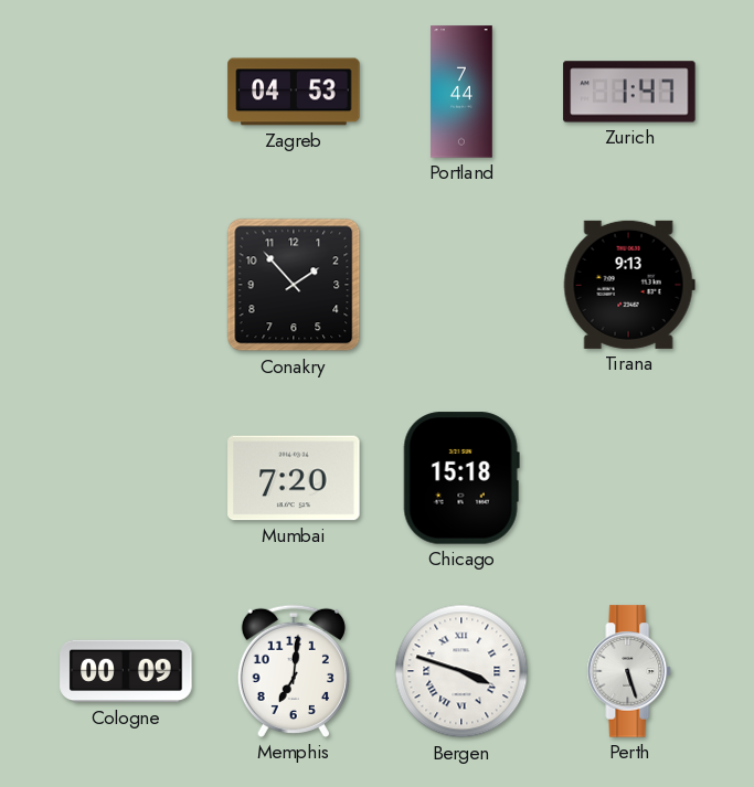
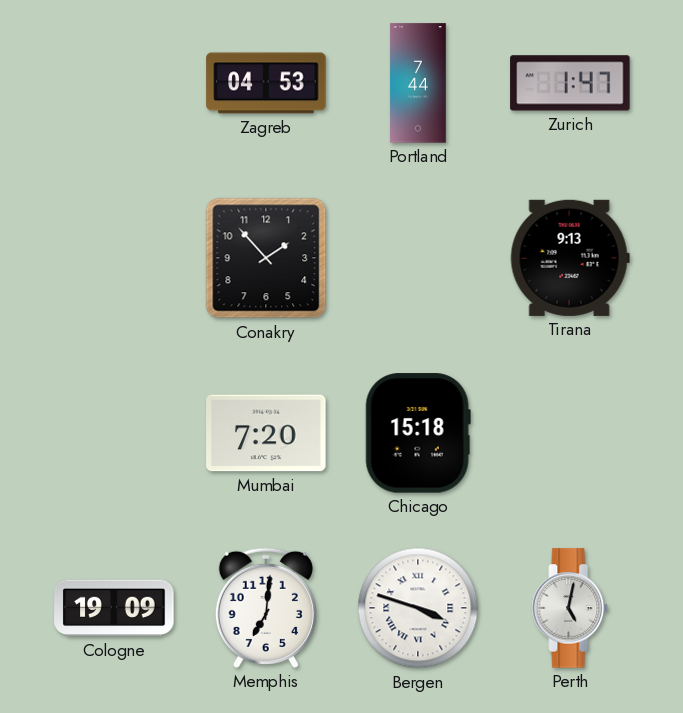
Cologne: 00:09 -> 19:09 (114, 608)
Perth: 5:27 -> 5:02 (570, 608)
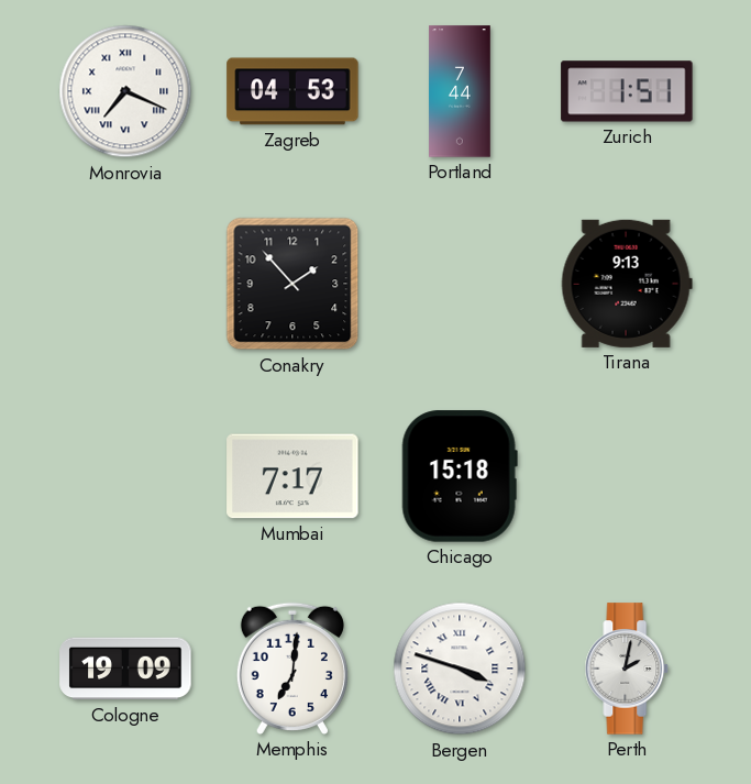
Monrovia: none -> 7:19 (125, 91)
Zurich: 1:47 -> 1:51 (627, 91)
Mumbai: 7:20 -> 7:17 (292, 476)
Perth: 5:02 -> 2:02 (627, 669)
